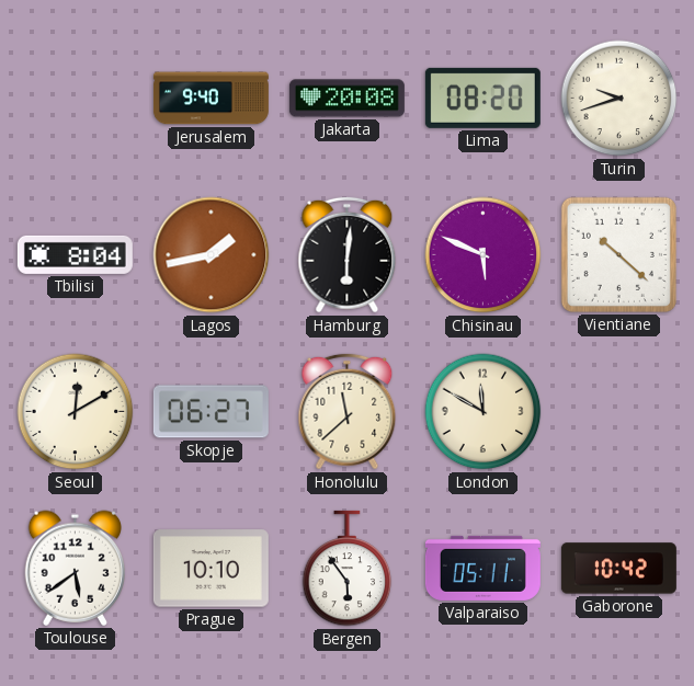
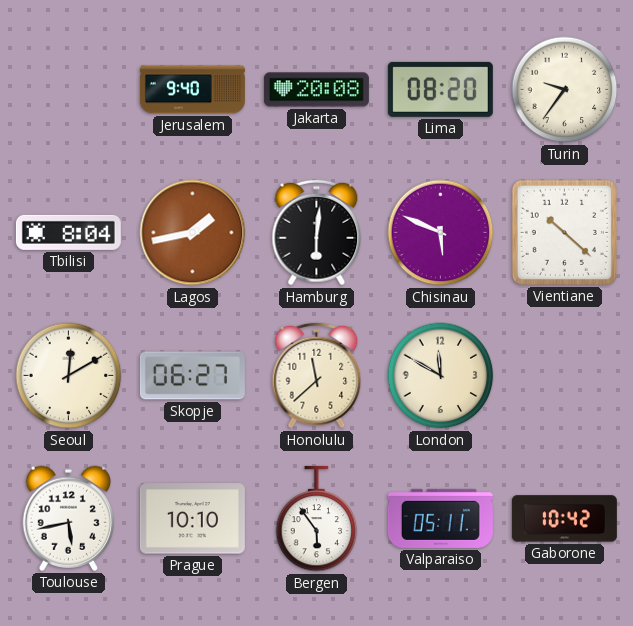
Turin: 9:42 -> 9:36 (565, 90)
Toulouse: 5:39 -> 5:43 (68, 518)
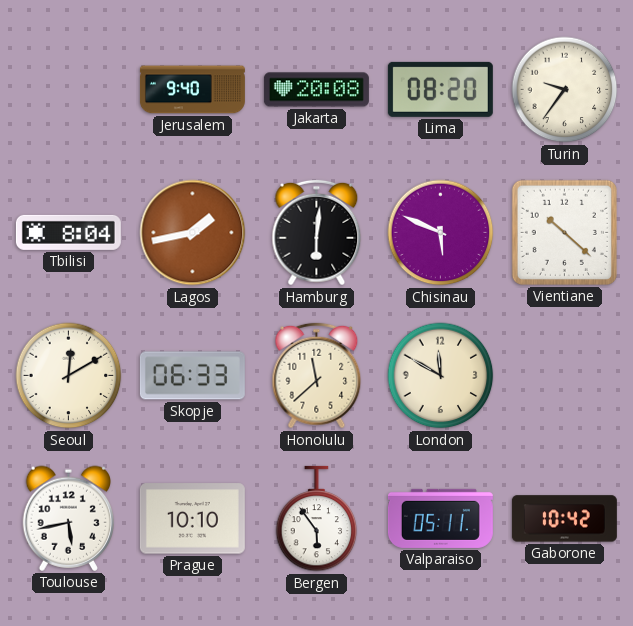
Skopje: 06:27 -> 06:33 (192, 376)
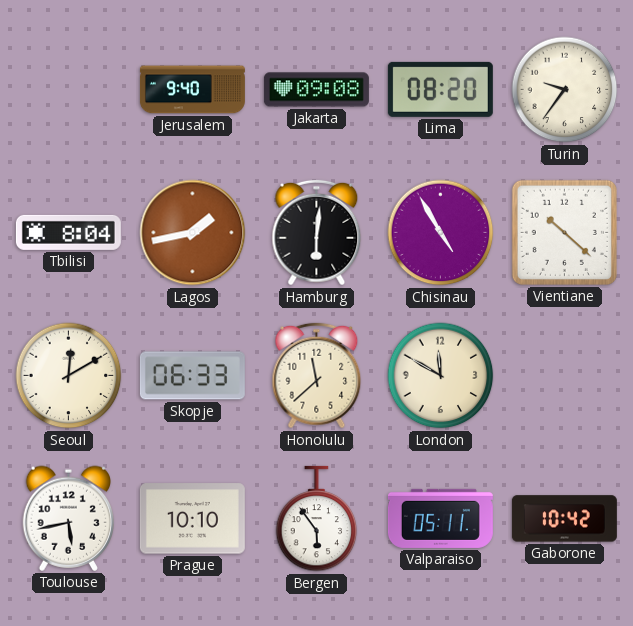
Jakarta: 20:08 -> 09:08 (316, 90)
Chisinau: 5:49 -> 4:55 (441, 233)
